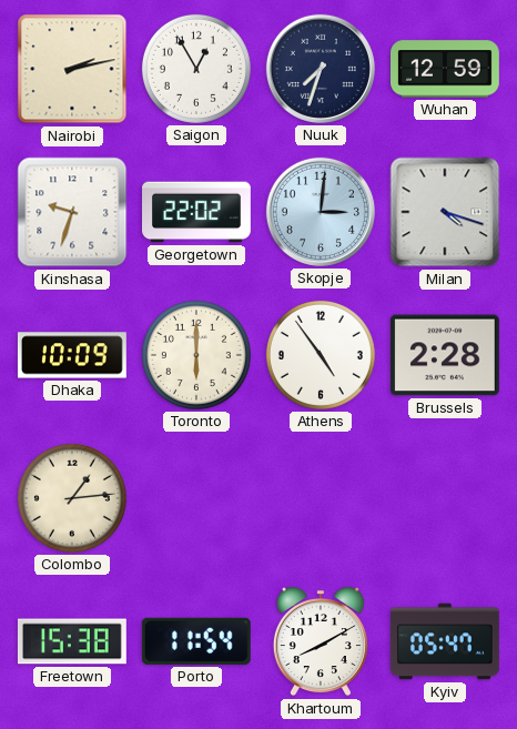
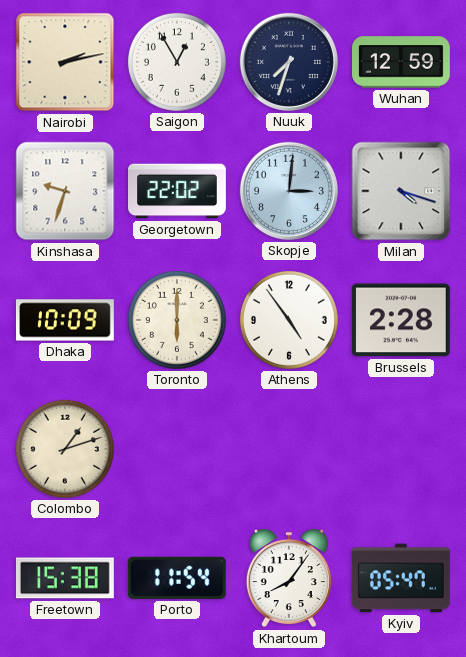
Colombo: 1:14 -> 1:12 (65, 449)
Khartoum: 8:10 -> 8:06 (289, 578)
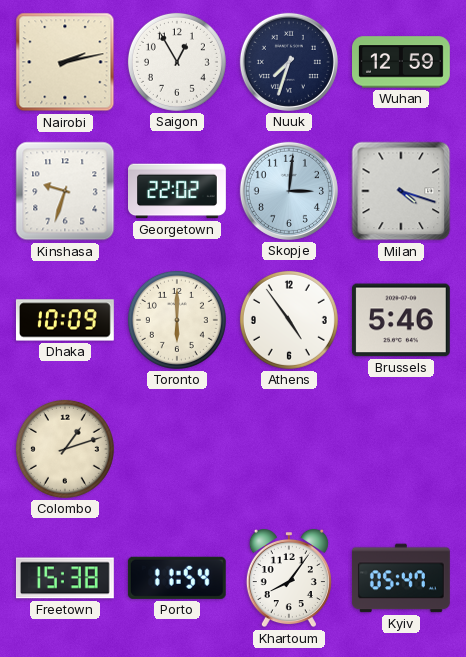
Brussels: 2:28 -> 5:46 (401, 320)
